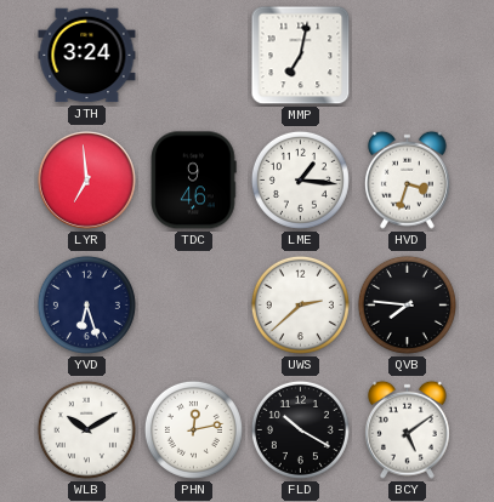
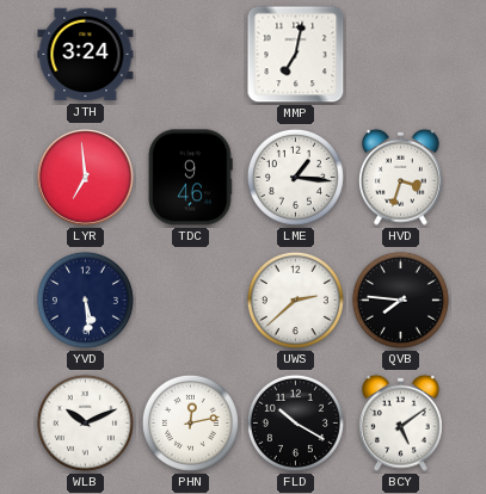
YVD: 6:27 -> 5:29 (85, 300)
WLB: 10:10 -> 10:11 (85, 422)
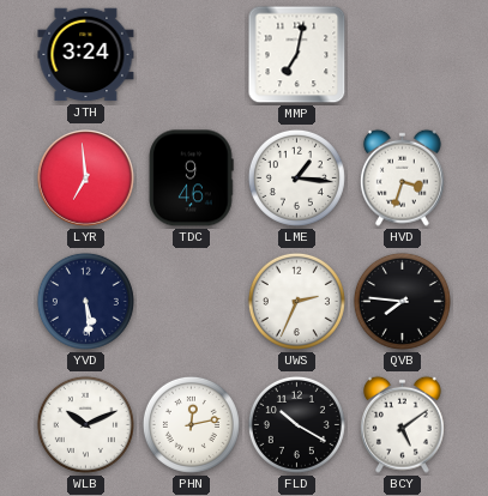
UWS: 2:38 -> 2:34 (296, 301)
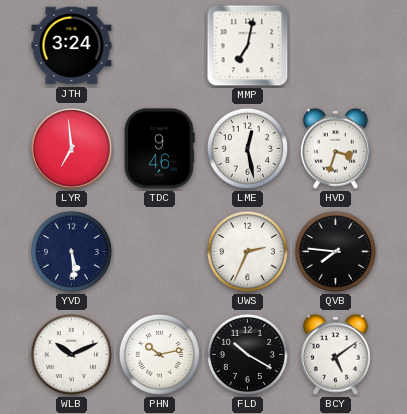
LME: 1:16 -> 12:28 (247, 148)
PHN: 12:13 -> 10:13 (159, 354)
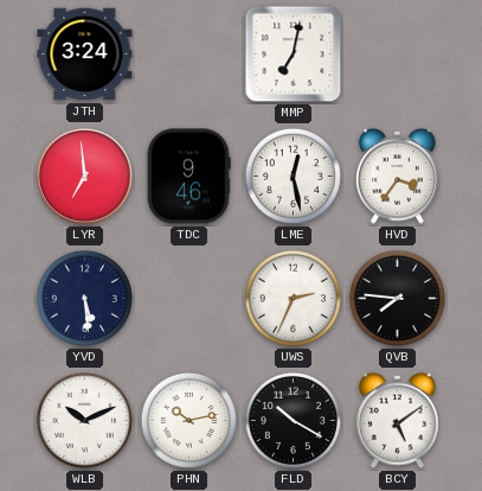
HVD: 3:33 -> 3:36 (397, 176)
